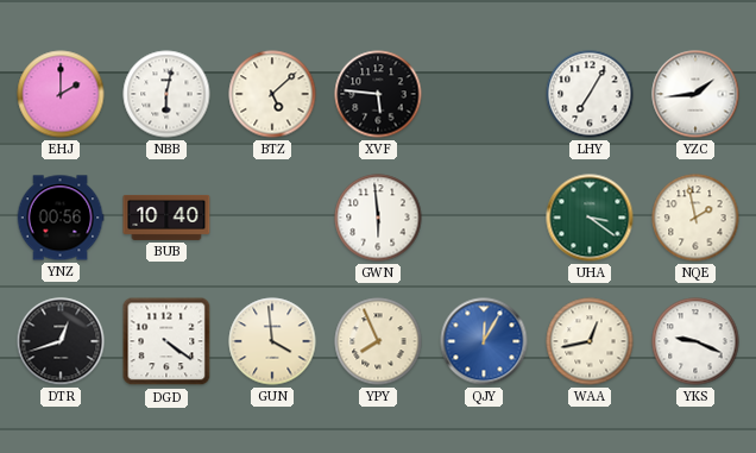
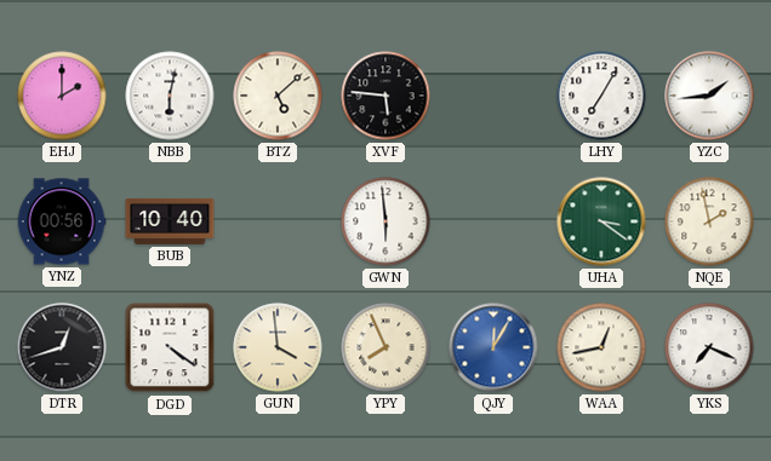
YKS: 9:19 -> 7:19 (709, 347)
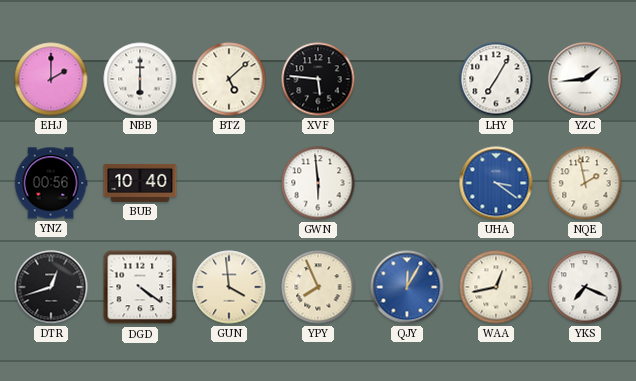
NBB: 6:02 -> 6:00 (140, 79)
UHA dial: green -> blue (496, 183)
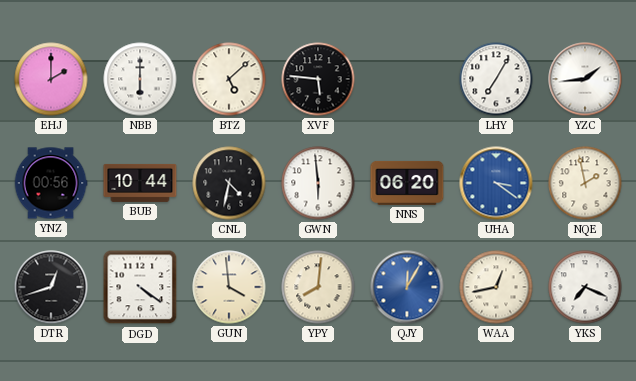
BUB: 10:40 -> 10:44 (140, 183)
CNL: none -> 4:32 (229, 183)
NNS: none -> 06:20 (407, 183)
YPY: 7:56 -> 8:01 (318, 287)
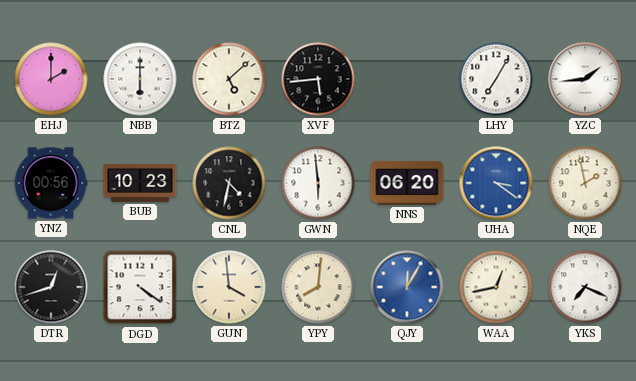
XVF: 5:46 -> 5:44 (318, 79)
BUB: 10:44 -> 10:23 (140, 183)
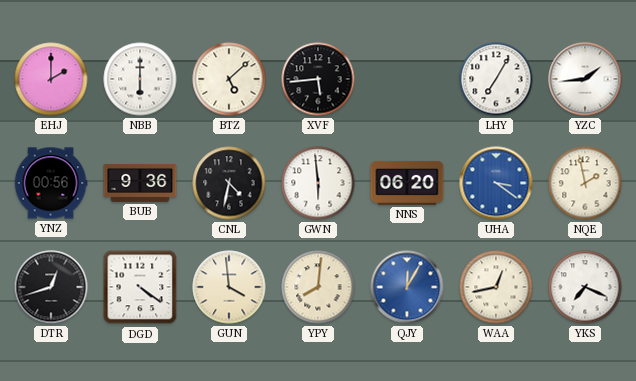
BUB: 10:23 -> 9:36 (140, 183)
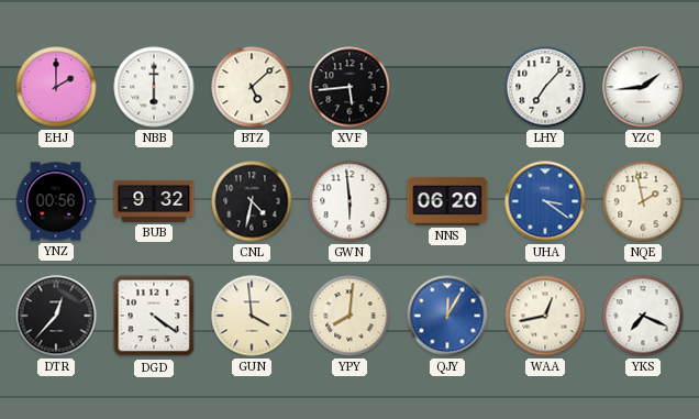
LHY: 7:05 -> 7:07 (545, 87)
BUB: 9:36 -> 9:32 (154, 201)
DTR: 12:42 -> 12:37 (56, 316)
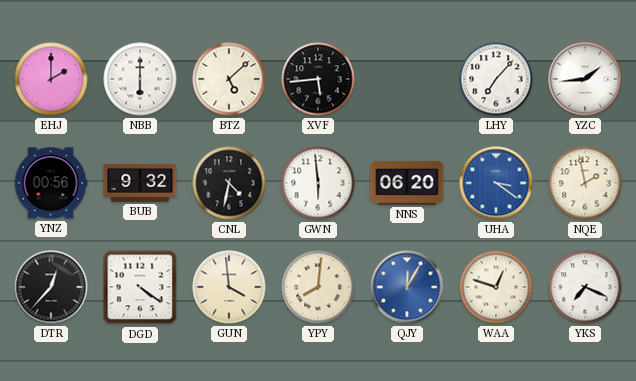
WAA: 12:43 -> 12:48 (496, 287)
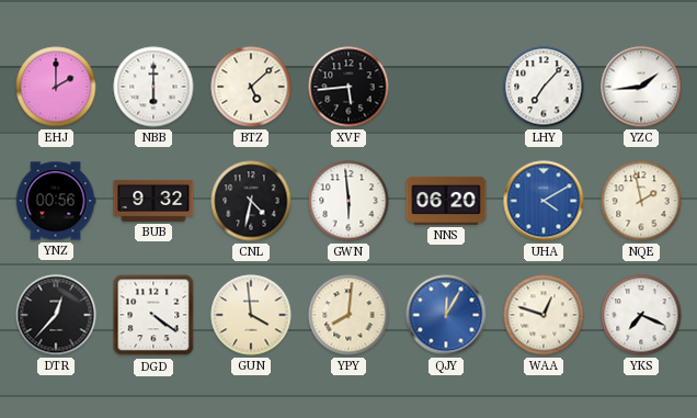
UHA: 3:21 -> 4:10 (544, 201)
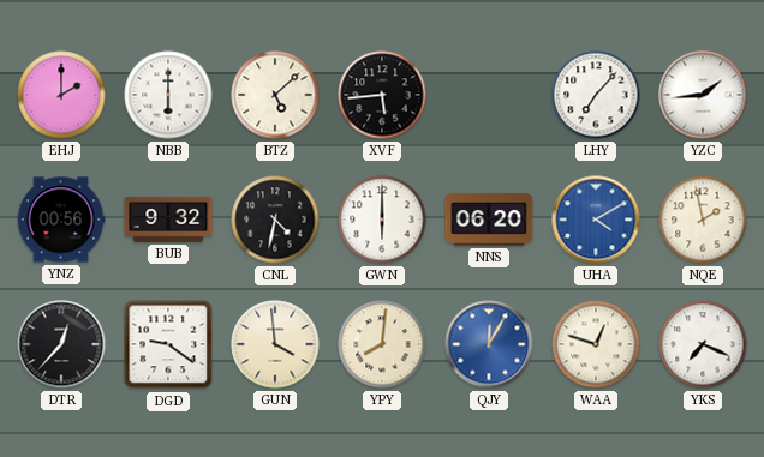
GWN: 5:59 -> 6:00 (382, 220)
DGD: 4:21 -> 9:21 (168, 344)
